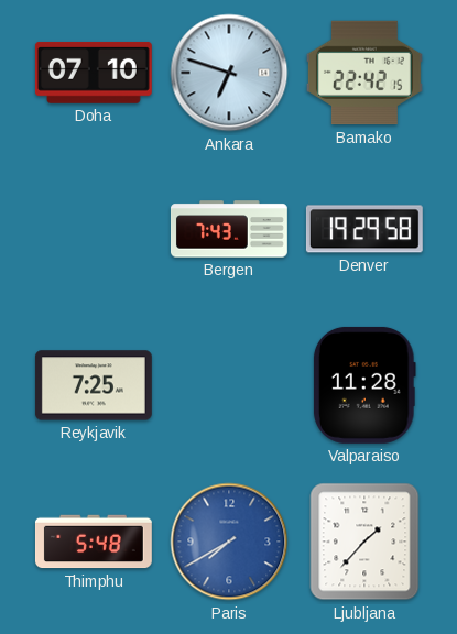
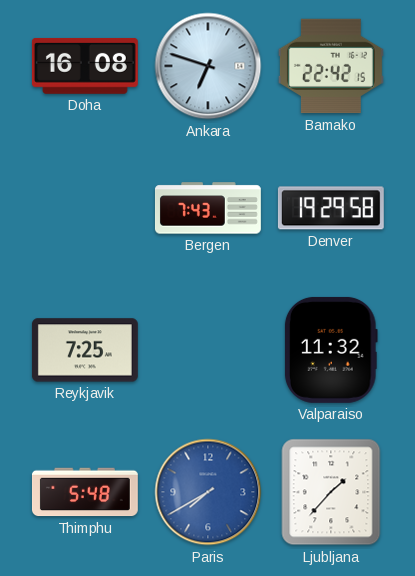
Doha: 07:10 -> 16:08 (85, 66)
Valparaiso: 11:28 -> 11:32 (331, 350)
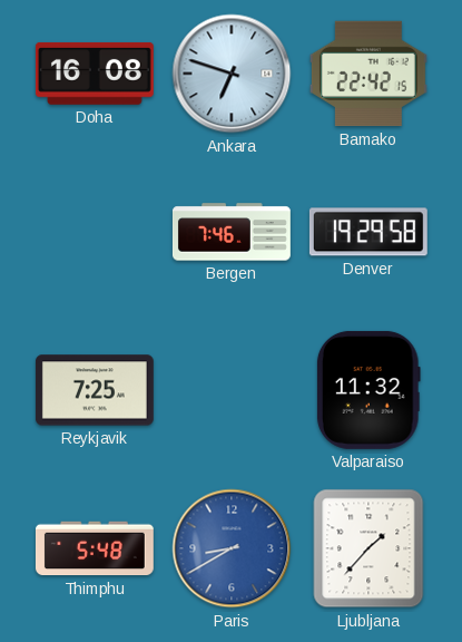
Bergen: 7:43 -> 7:46 (232, 232)
Paris: 7:40 -> 8:40 (232, 548)
